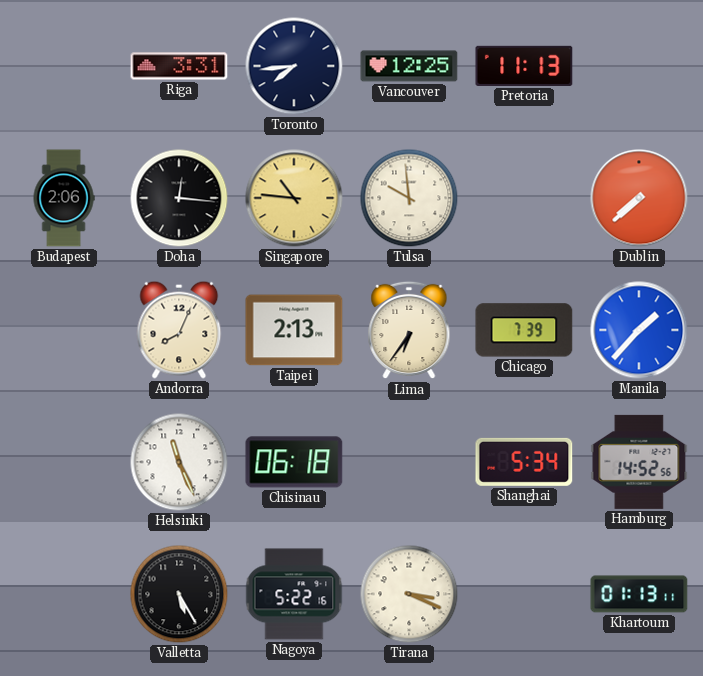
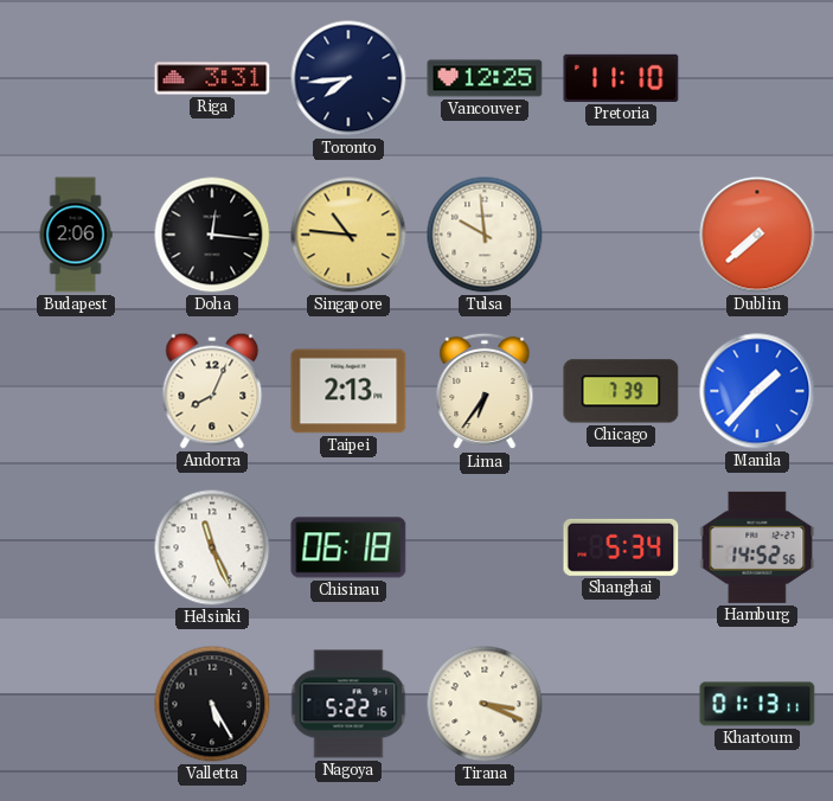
Pretoria: 11:13 -> 11:10 (621, 78)
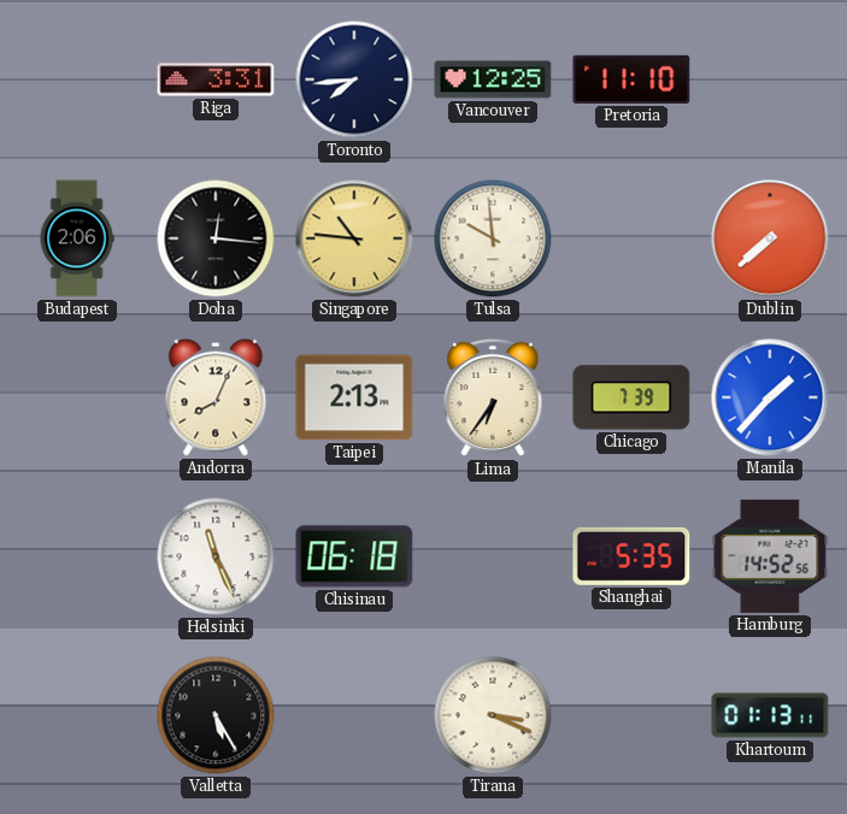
Shanghai: 5:34 -> 5:35 (631, 556)
Nagoya: 5:22 -> none (348, 704)
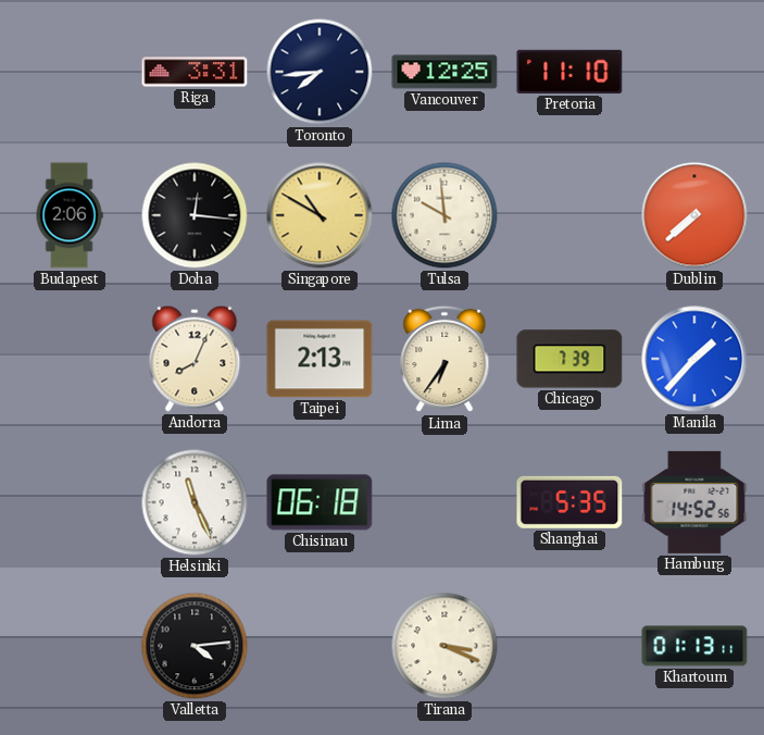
Singapore: 10:46 -> 10:50 (320, 215)
Valletta: 5:25 -> 4:14 (195, 646)
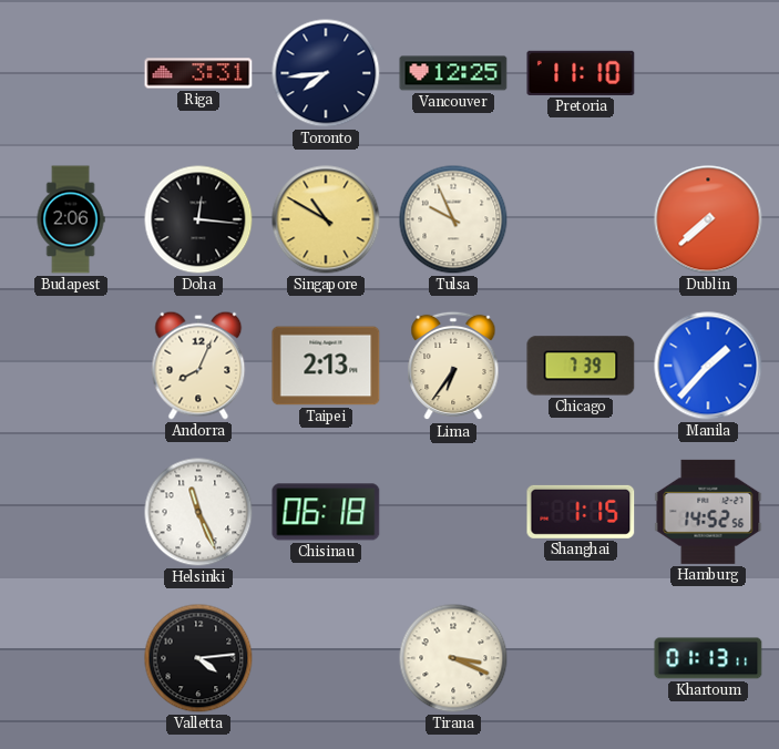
Tulsa: 9:59 -> 9:56 (453, 219)
Shanghai: 5:35 -> 1:15 (581, 512)
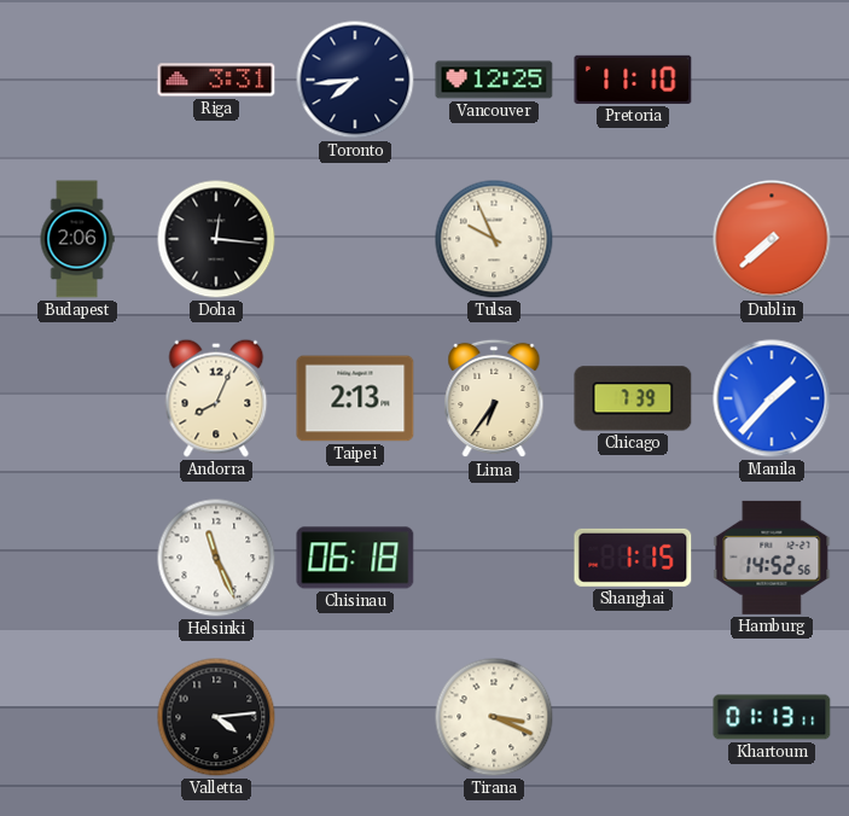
Singapore: 10:50 -> none (326, 219)
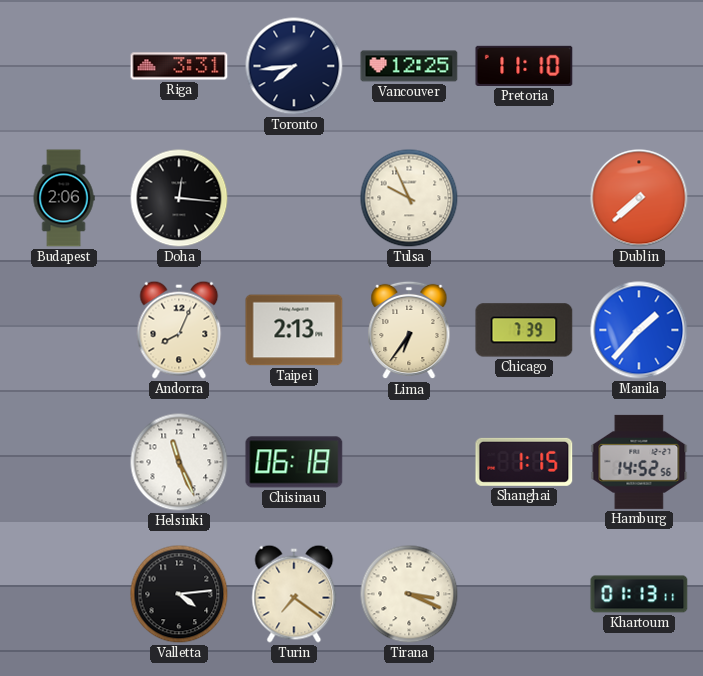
Turin: none -> 7:21 (294, 594)
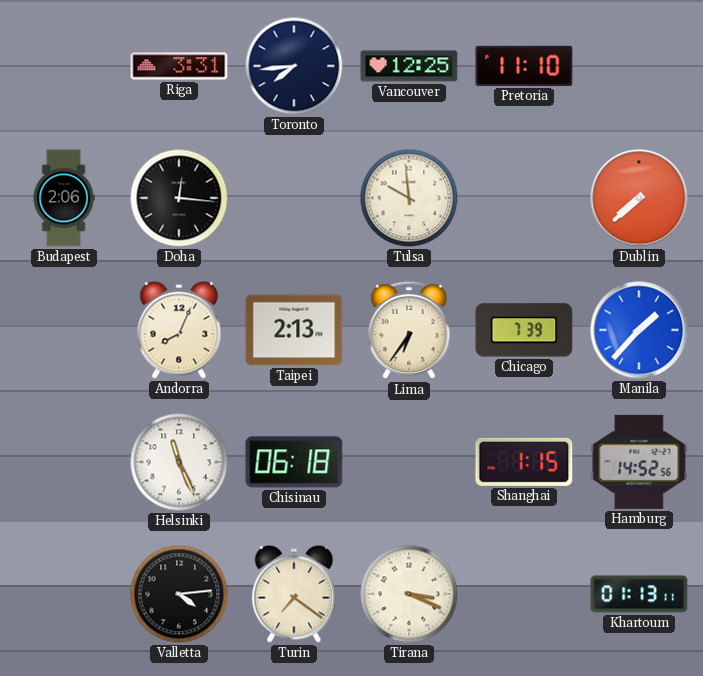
Tulsa: 9:56 -> 9:59 (409, 198)
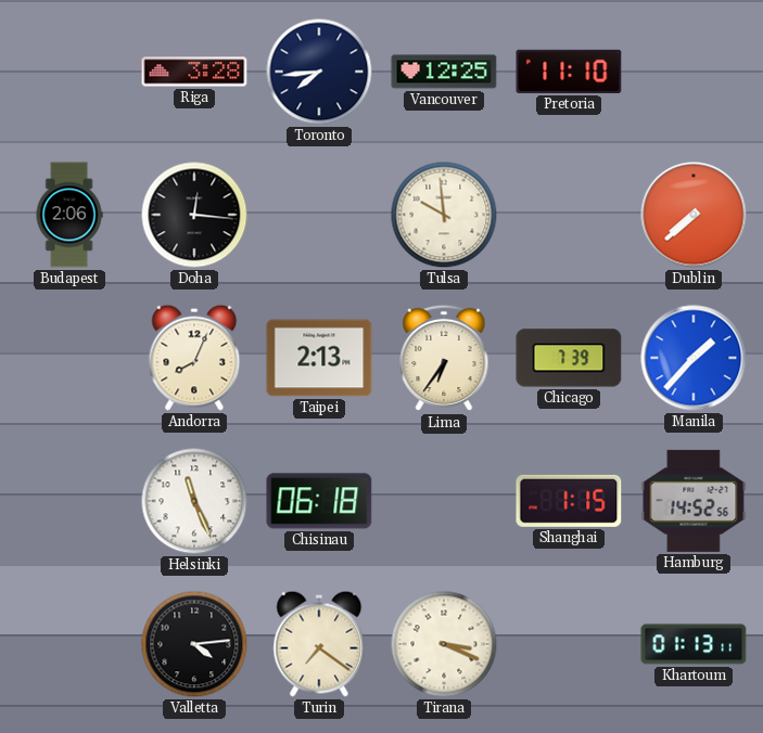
Riga: 3:31 -> 3:28 (194, 72)
